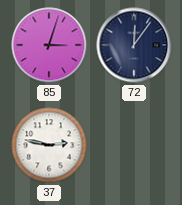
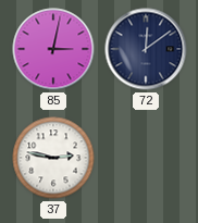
85: 3:03 -> 3:02 (53, 49)
72: 12:06 -> 12:09 (146, 49)
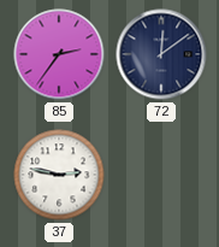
85: 3:02 -> 2:36 (59, 54)
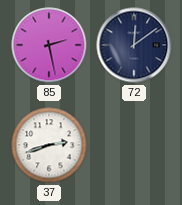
85: 2:36 -> 2:28 (49, 45)
37: 2:47 -> 2:42 (49, 145)
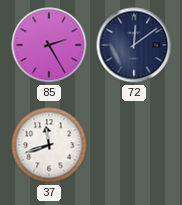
85: 2:28 -> 2:25 (49, 45)
37: 2:42 -> 11:42 (49, 145)
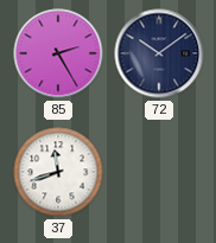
72: 12:09 -> 10:09 (159, 53)
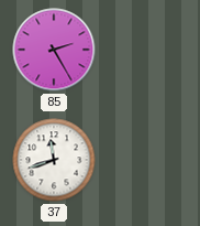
72: 10:09 -> none (159, 53)
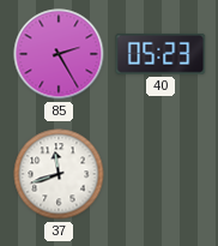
40: none -> 05:23 (161, 54)
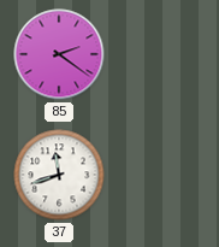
85: 2:25 -> 2:21 (59, 54)
40: 05:23 -> none (161, 54)
